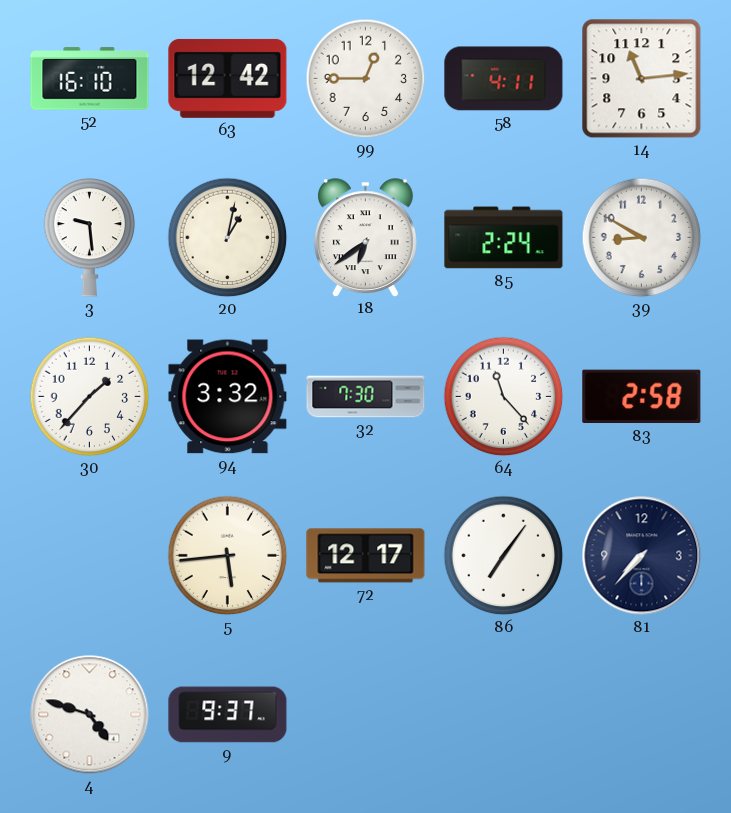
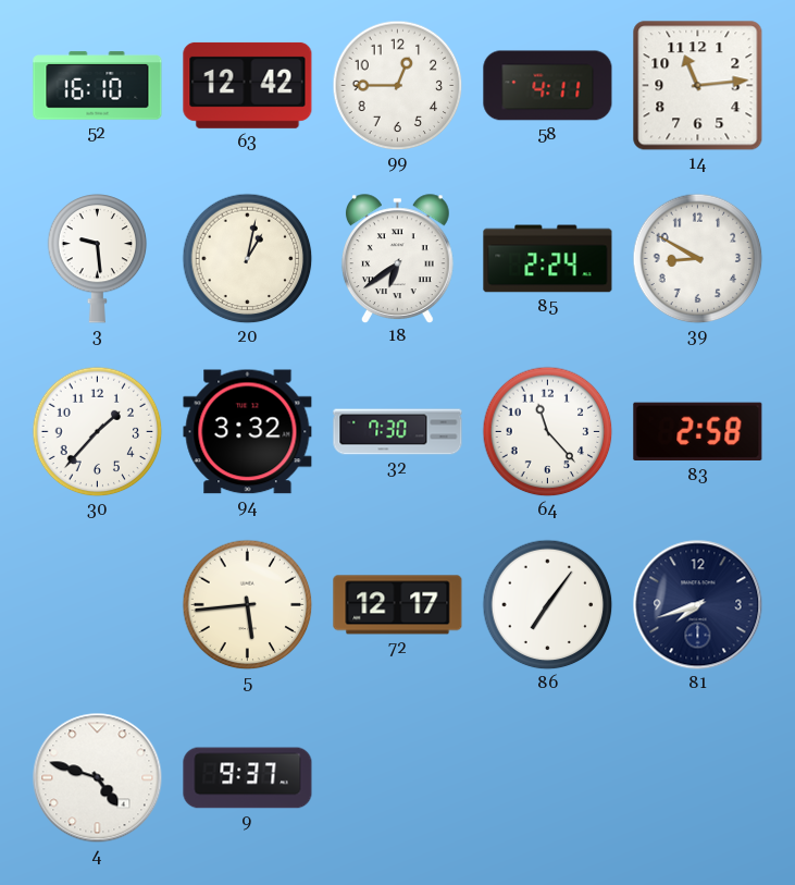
81: 7:37 -> 7:42 (698, 605)
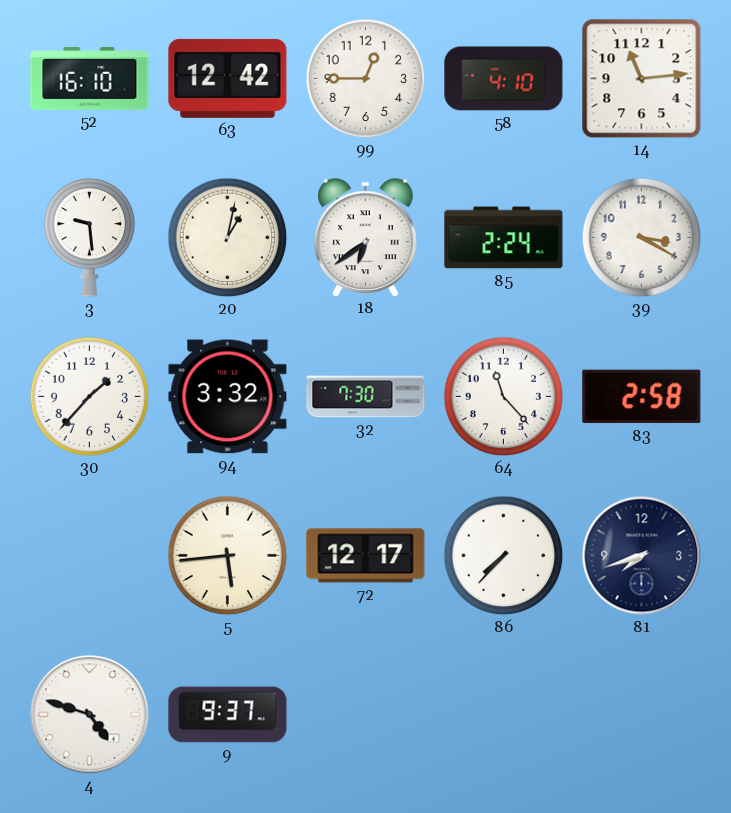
58: 4:11 -> 4:10 (504, 79)
39: 8:50 -> 3:20 (642, 238)
86: 7:06 -> 7:37 (504, 556)
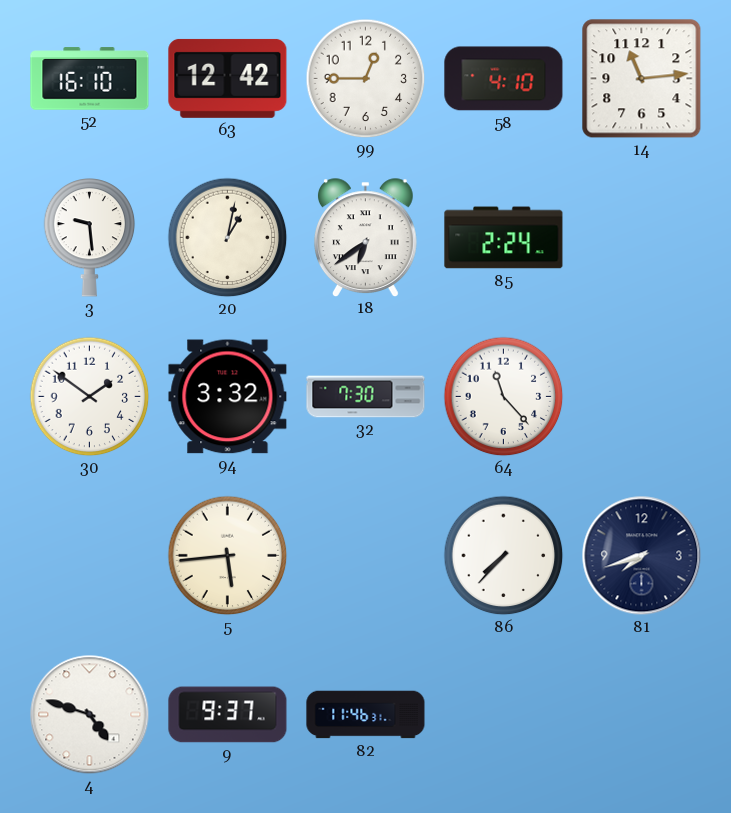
39: 3:20 -> none (642, 238)
30: 1:37 -> 1:51 (90, 397)
83: 2:58 -> none (642, 397)
72: 12:17 -> none (366, 556)
82: none -> 11:46 (366, 715)
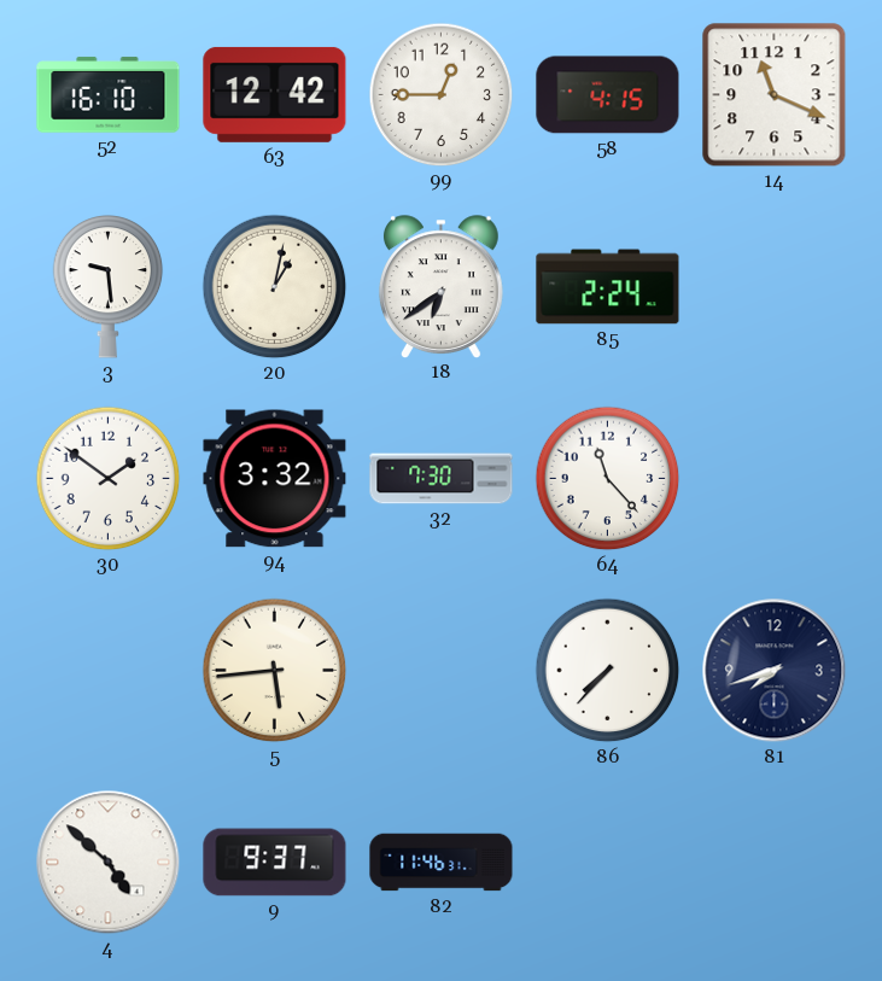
58: 4:10 -> 4:15 (608, 95)
14: 11:14 -> 11:19 (775, 95)
4: 4:48 -> 4:52 (109, 863)
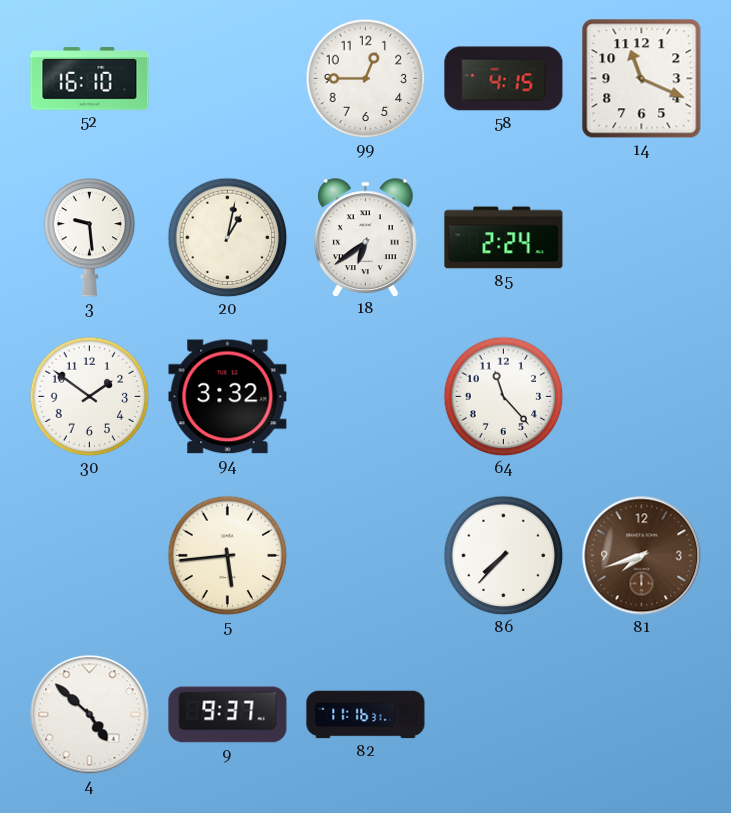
63: 12:42 -> none (275, 94)
32: 7:30 -> none (442, 479)
81 dial: navy -> brown (642, 556)
82: 11:46 -> 11:16 (366, 715)
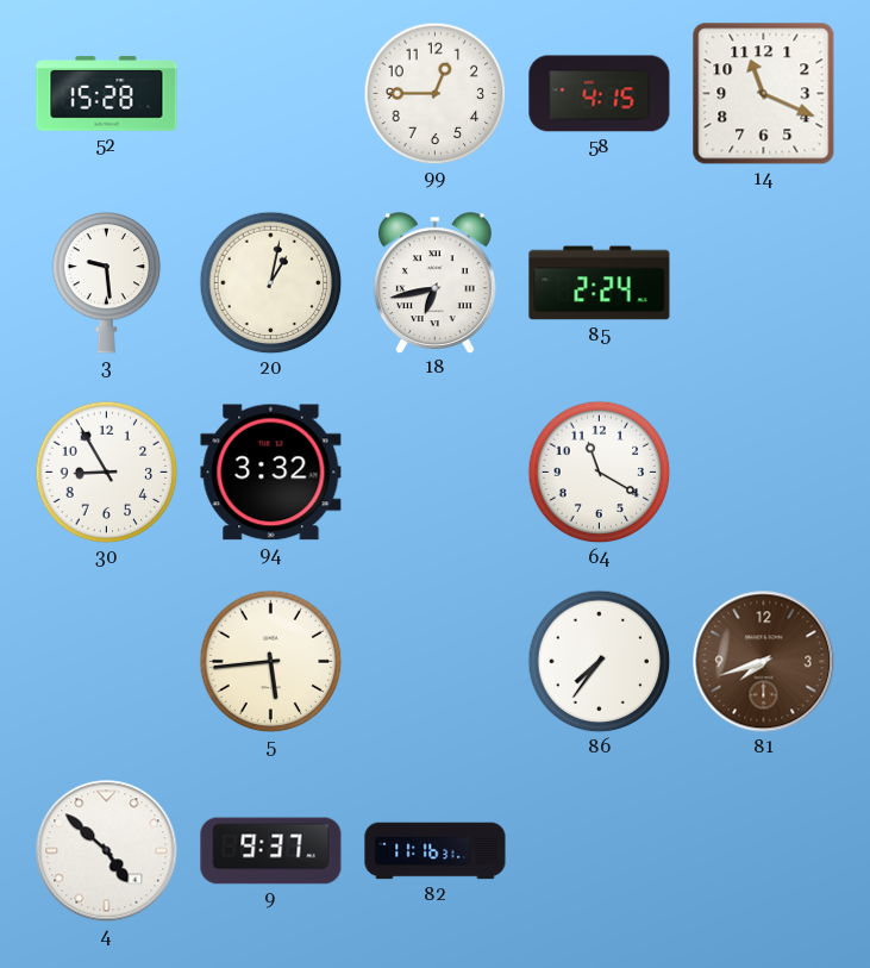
52: 16:10 -> 15:28 (107, 94)
18: 6:39 -> 6:43 (434, 282)
30: 1:51 -> 8:55 (107, 473)
64: 11:23 -> 11:20 (600, 473)
86: 7:37 -> 7:36 (600, 662)
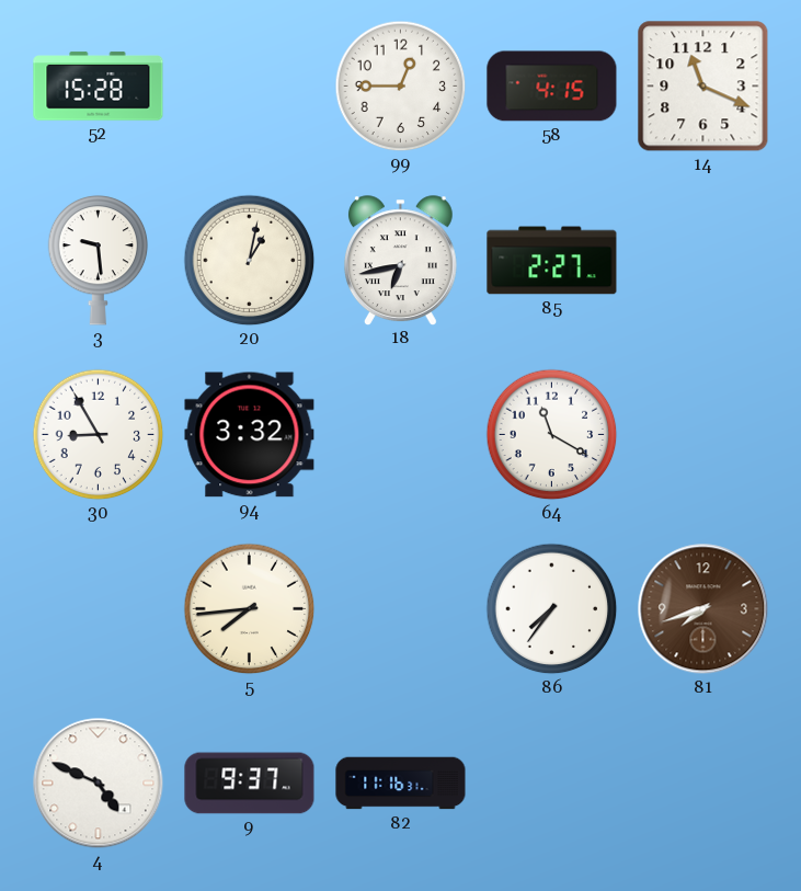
85: 2:24 -> 2:27 (552, 261)
5: 5:44 -> 7:44 (250, 609)
4: 4:52 -> 4:49 (99, 784)
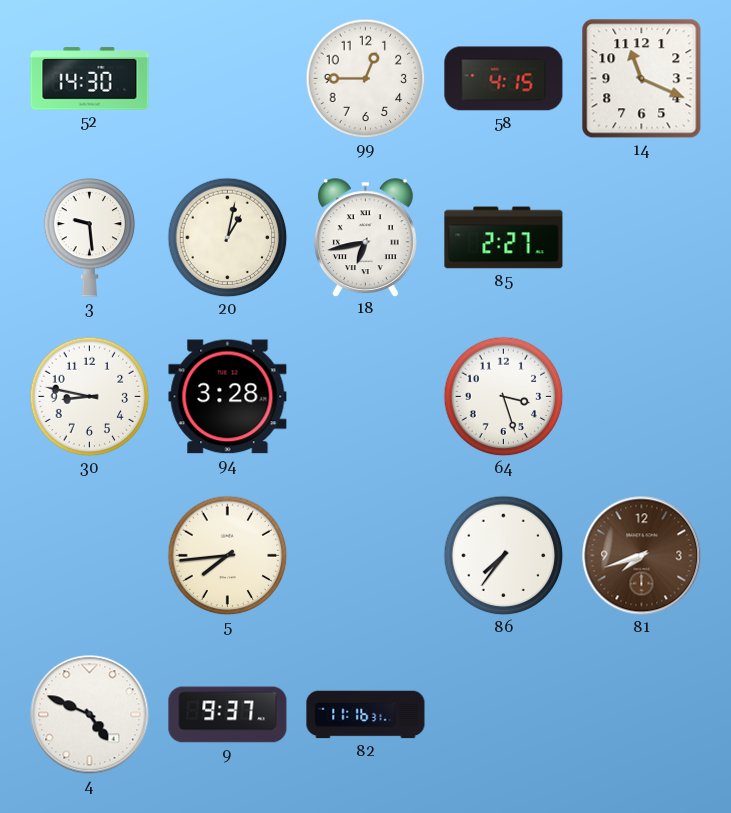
52: 15:28 -> 14:30 (90, 79)
30: 8:55 -> 8:47 (90, 397)
94: 3:32 -> 3:28 (228, 397)
64: 11:20 -> 3:27 (504, 397)
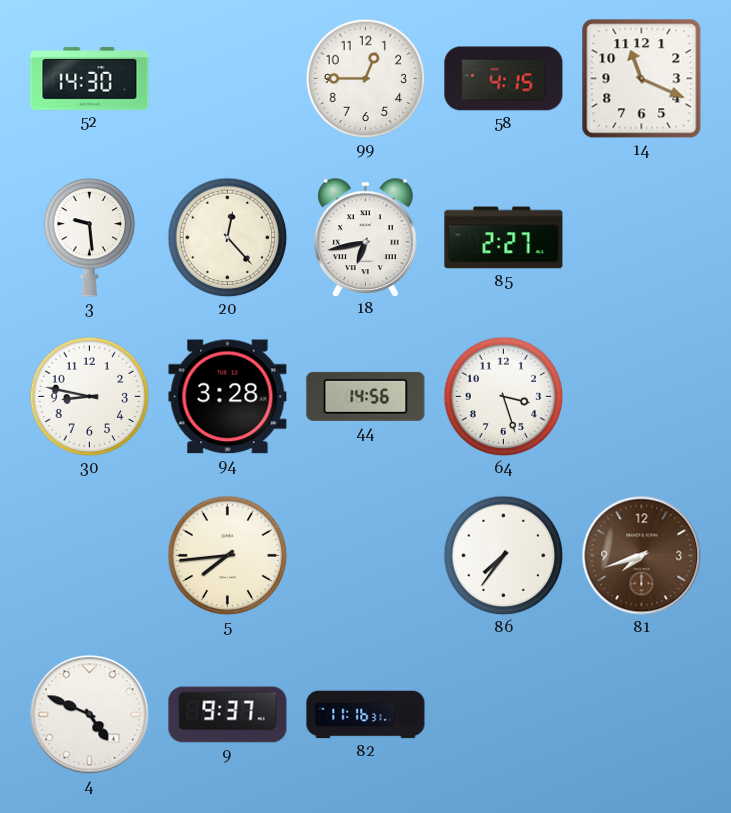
20: 1:02 -> 12:23 (228, 238)
44: none -> 14:56 (366, 396)
